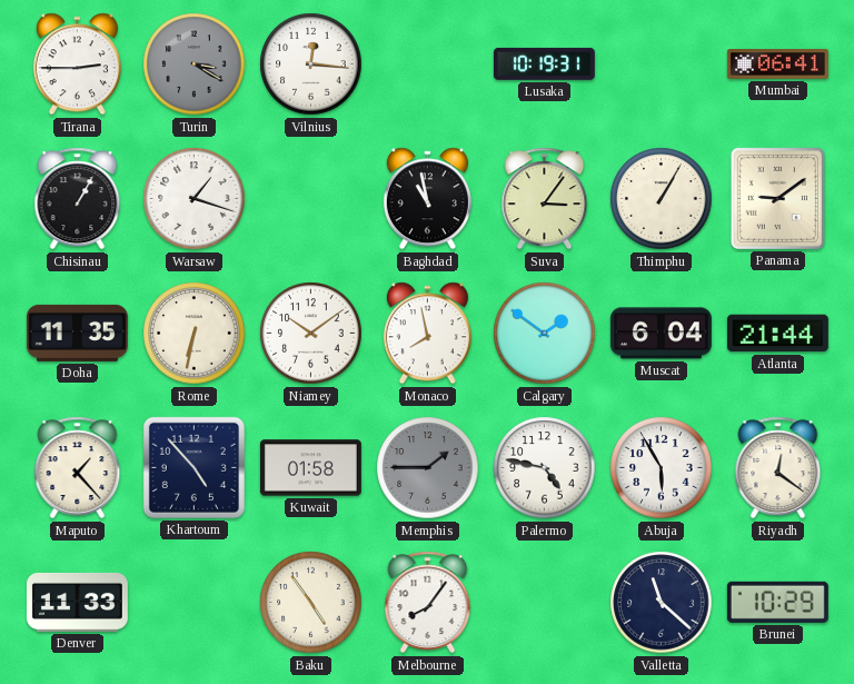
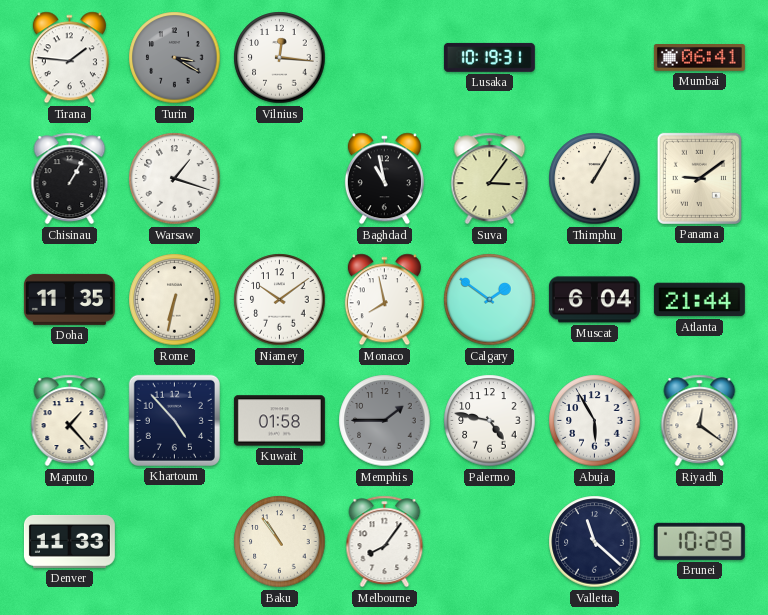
Tirana: 2:45 -> 1:46 (69, 58)
Baku: 4:54 -> 10:54 (280, 542)
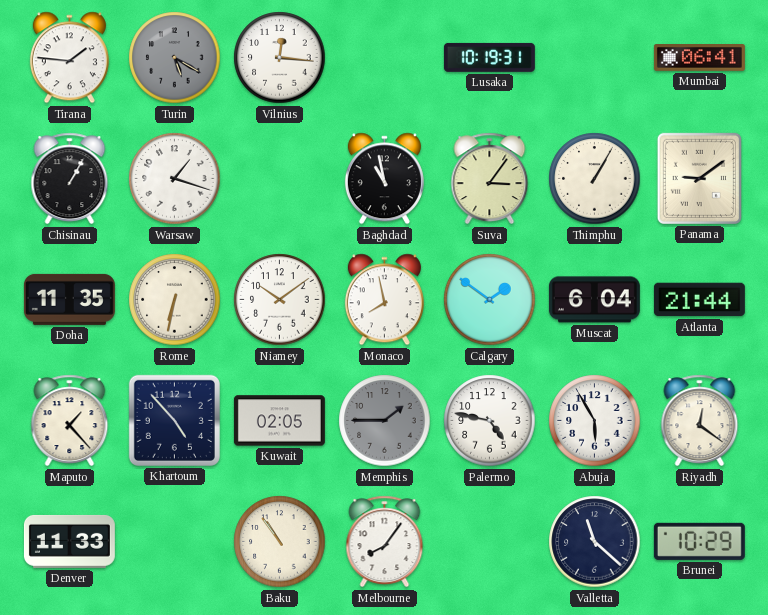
Turin: 3:20 -> 5:20 (175, 58)
Kuwait: 01:58 -> 02:05 (279, 421)
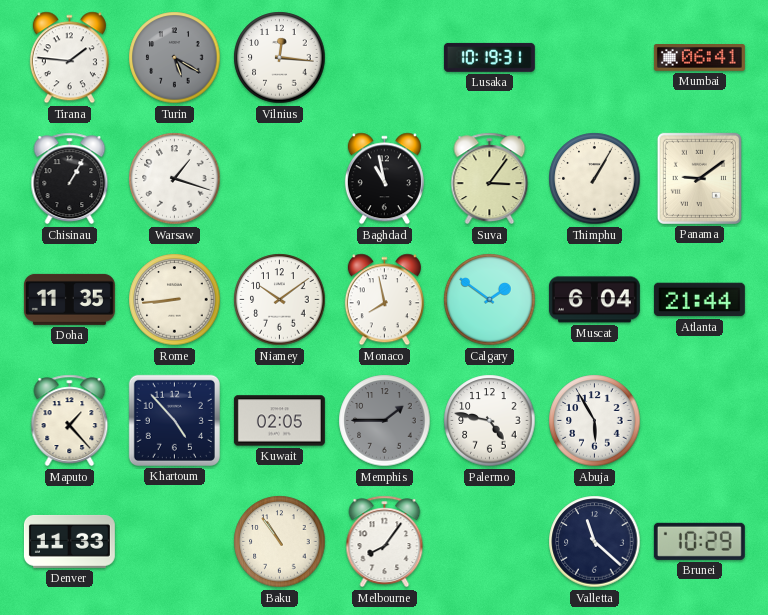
Rome: 6:32 -> 8:44 (175, 300)
Riyadh: 12:21 -> none (700, 421)
